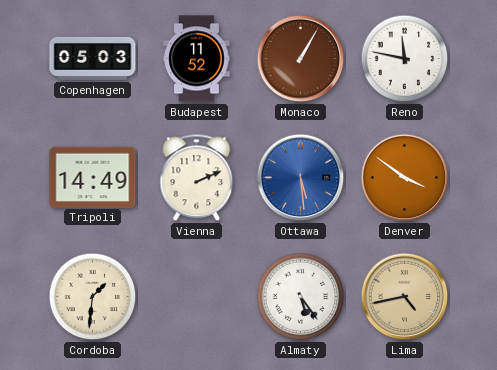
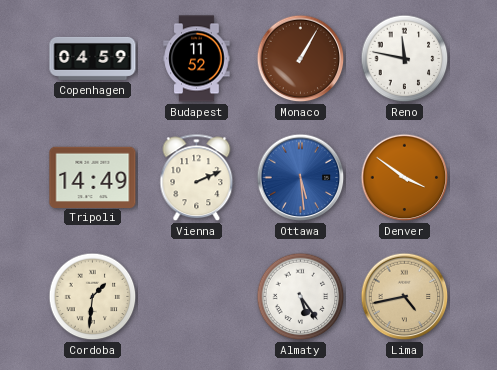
Copenhagen: 05:03 -> 04:59 (93, 58)
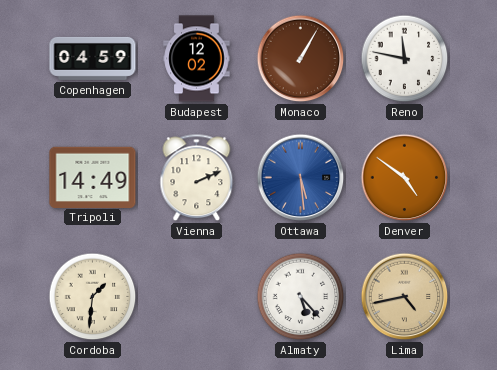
Budapest: 11:52 -> 12:02 (197, 59)
Denver: 3:51 -> 4:51 (405, 178)
Almaty: 5:24 -> 5:23 (301, 297)
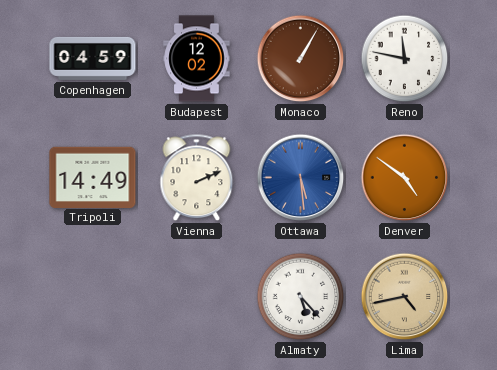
Cordoba: 1:31 -> none (93, 297)
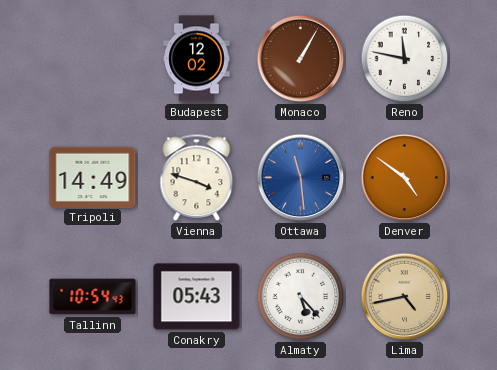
Copenhagen: 04:59 -> none (93, 58)
Vienna: 2:11 -> 3:48 (197, 178)
Ottawa: 5:29 -> 11:29 (301, 178)
Tallinn: none -> 10:54 (93, 297)
Conakry: none -> 05:43 (197, 297)
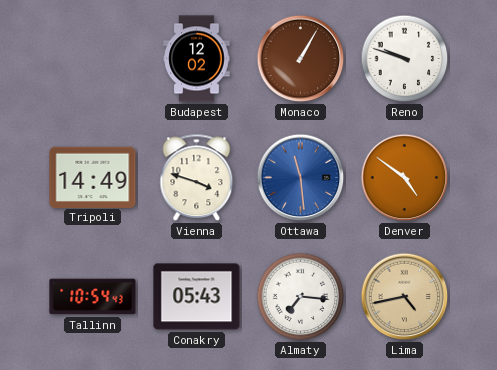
Reno: 11:47 -> 9:48 (405, 59)
Almaty: 5:23 -> 7:16 (301, 297)
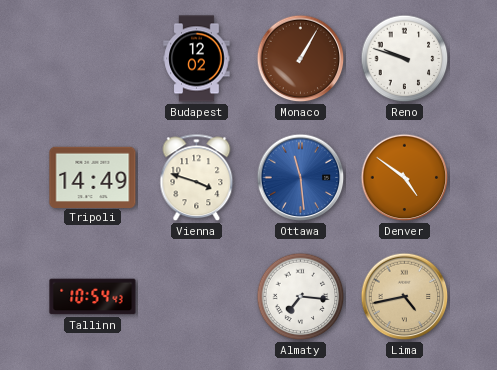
Conakry: 05:43 -> none (197, 297)
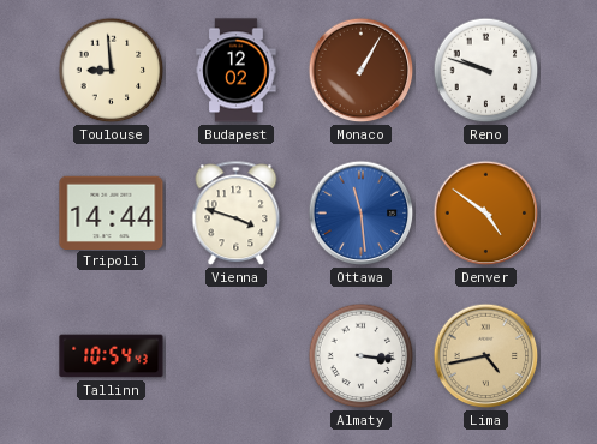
Toulouse: none -> 8:59 (112, 71)
Tripoli: 14:49 -> 14:44 (112, 212)
Almaty: 7:16 -> 3:16 (362, 356)
